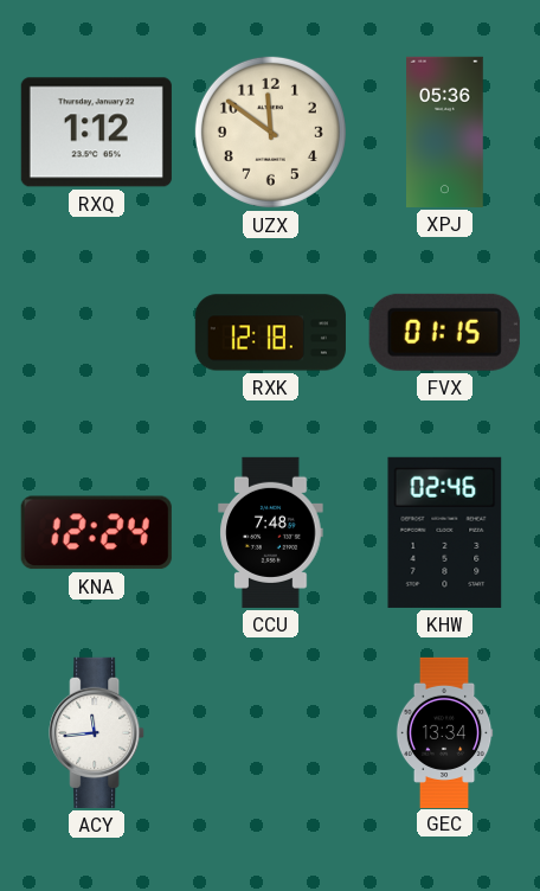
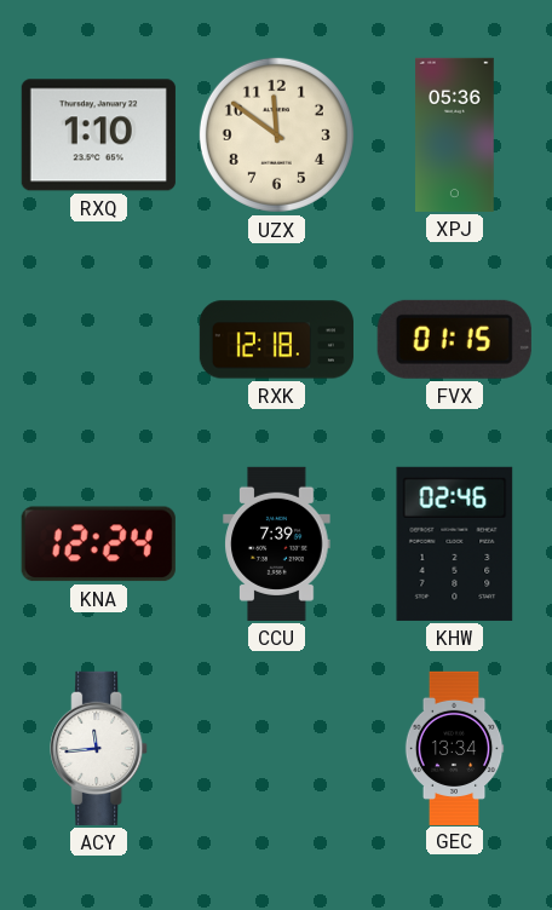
RXQ: 1:12 -> 1:10 (98, 136)
CCU: 7:48 -> 7:39 (277, 543)
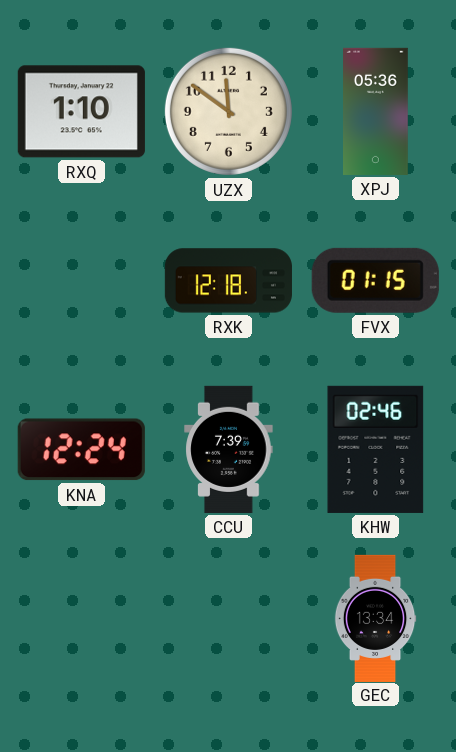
ACY: 11:44 -> none (99, 748)
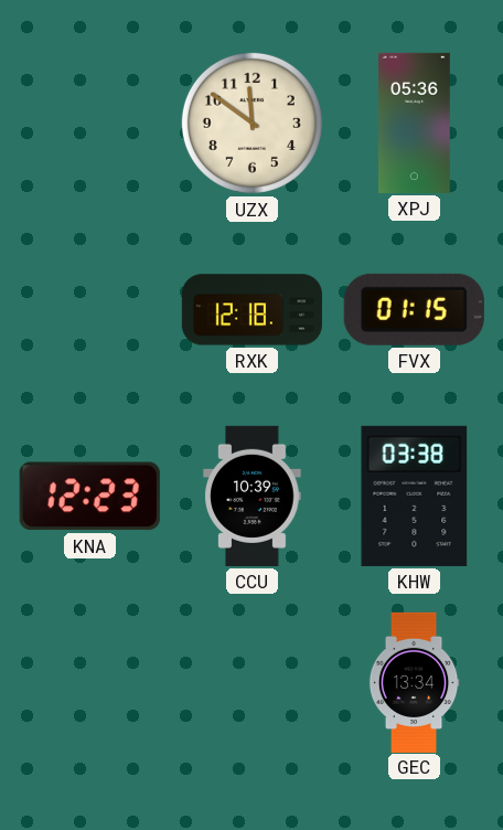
RXQ: 1:10 -> none (81, 112)
KNA: 12:24 -> 12:23 (89, 497)
CCU: 7:39 -> 10:39 (253, 496)
KHW: 02:46 -> 03:38 (415, 496)
